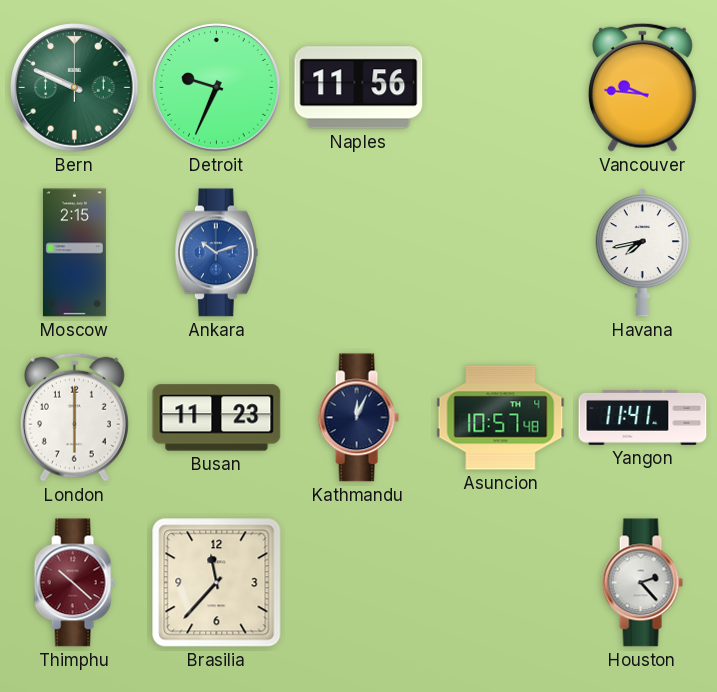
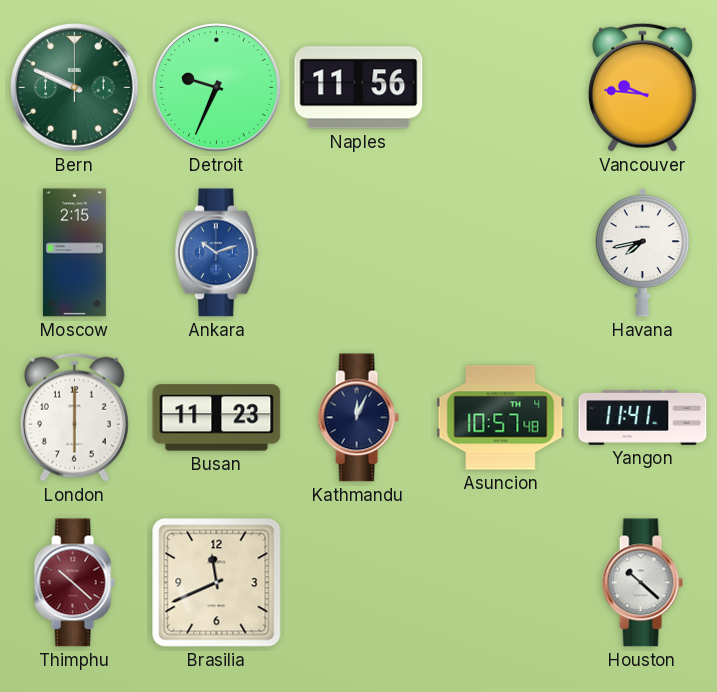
Brasilia: 11:37 -> 11:41 (217, 583)
Houston: 2:23 -> 10:22 (642, 583)
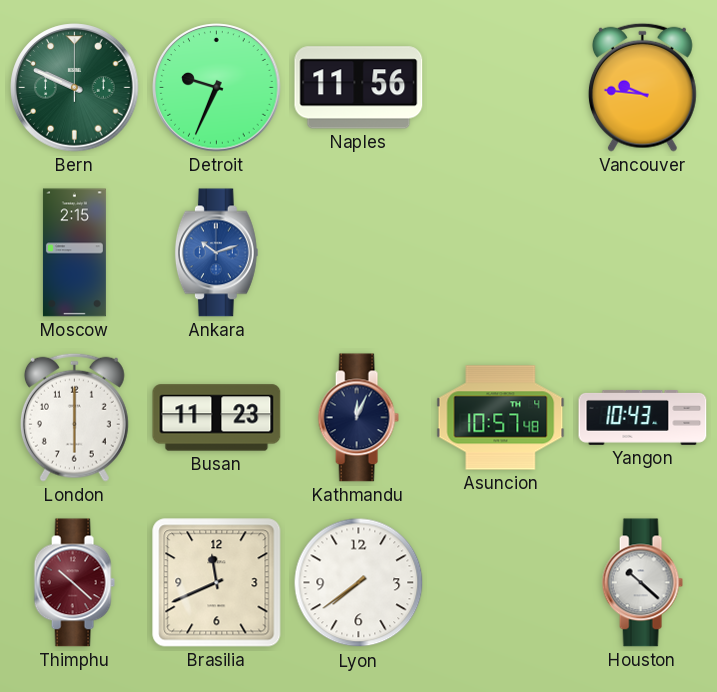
Havana: 7:43 -> none (642, 252)
Yangon: 11:41 -> 10:43 (643, 417)
Lyon: none -> 7:39 (359, 583)
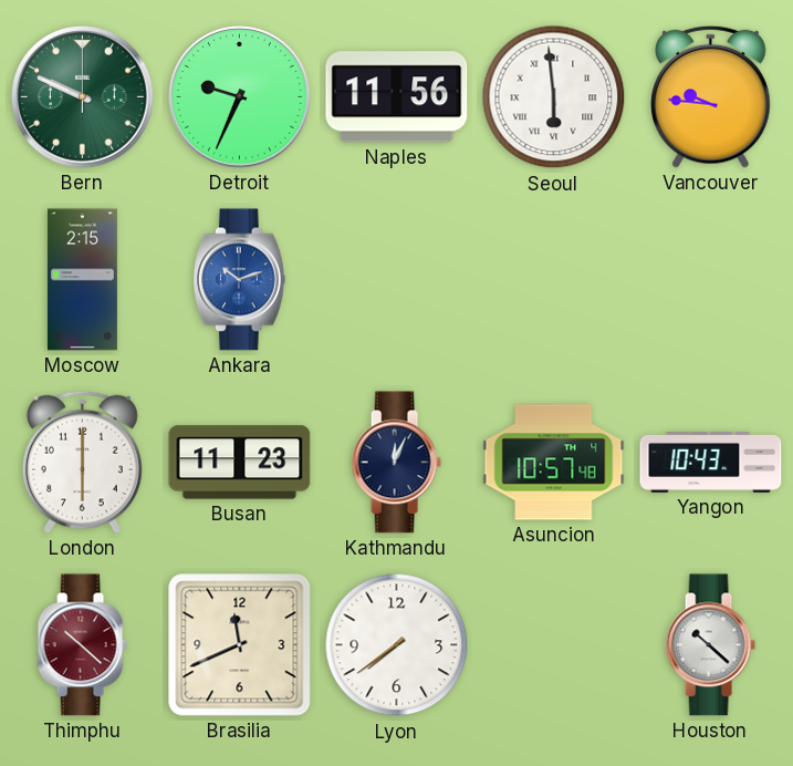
Seoul: none -> 5:59 (554, 97)
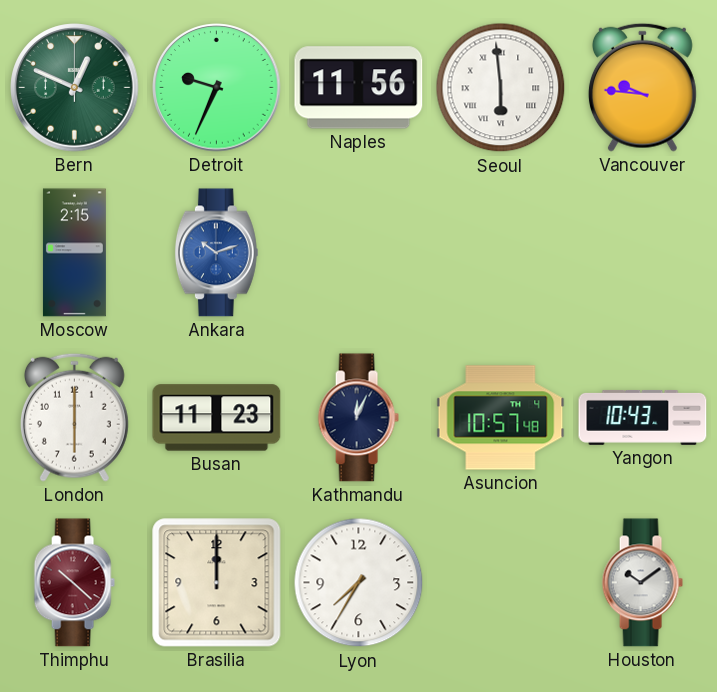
Bern: 9:49 -> 12:49 (75, 88)
Brasilia: 11:41 -> 12:00 (217, 583)
Lyon: 7:39 -> 7:35 (359, 583)
Houston: 10:22 -> 10:09 (642, 583)
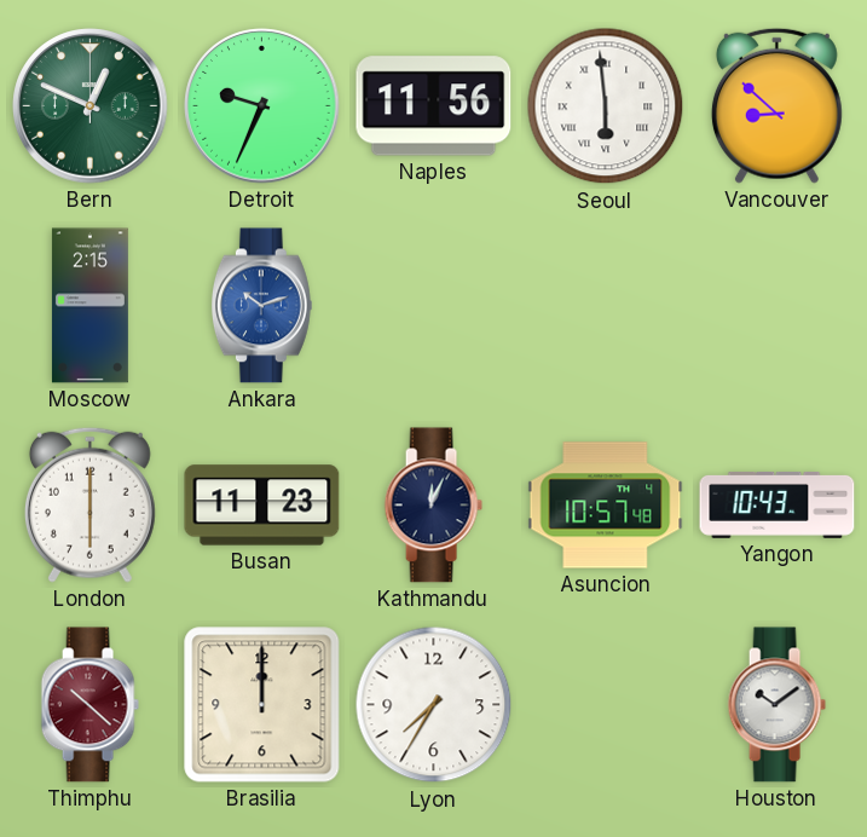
Vancouver: 9:46 -> 8:52 (776, 105)
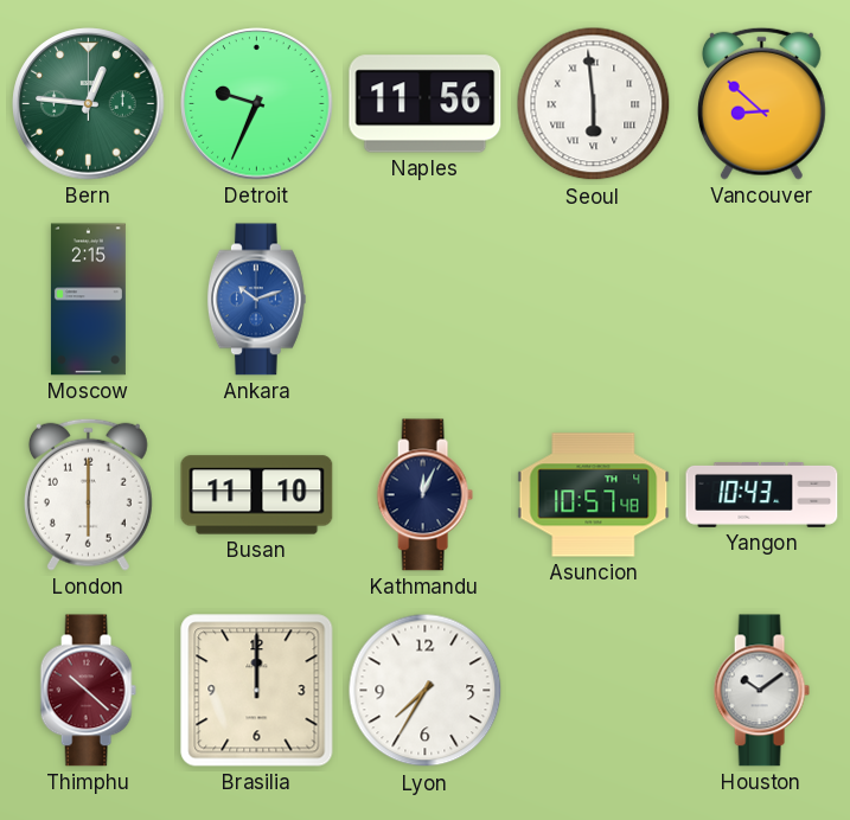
Bern: 12:49 -> 12:46 (89, 104)
Busan: 11:23 -> 11:10 (257, 495)
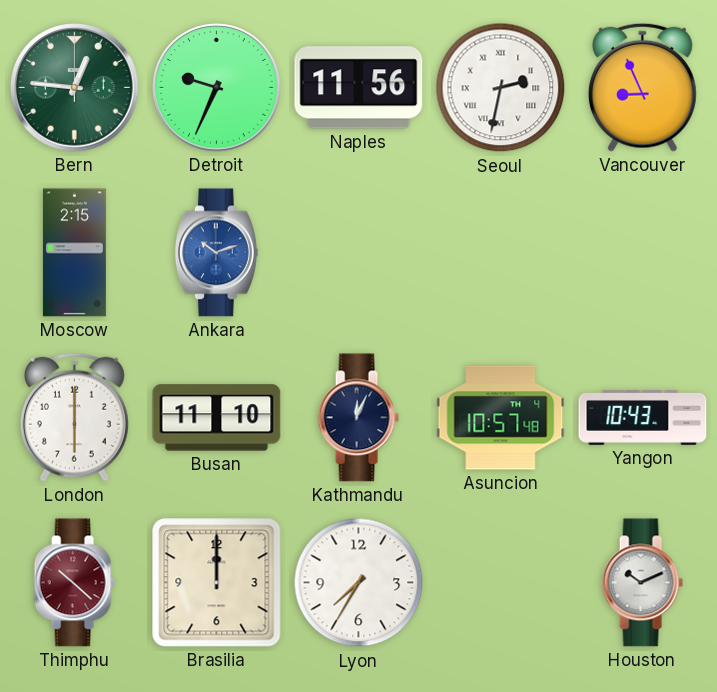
Seoul: 5:59 -> 2:32 (501, 88)
Vancouver: 8:52 -> 8:56 (642, 87)
Houston: 10:09 -> 10:11 (642, 583)
